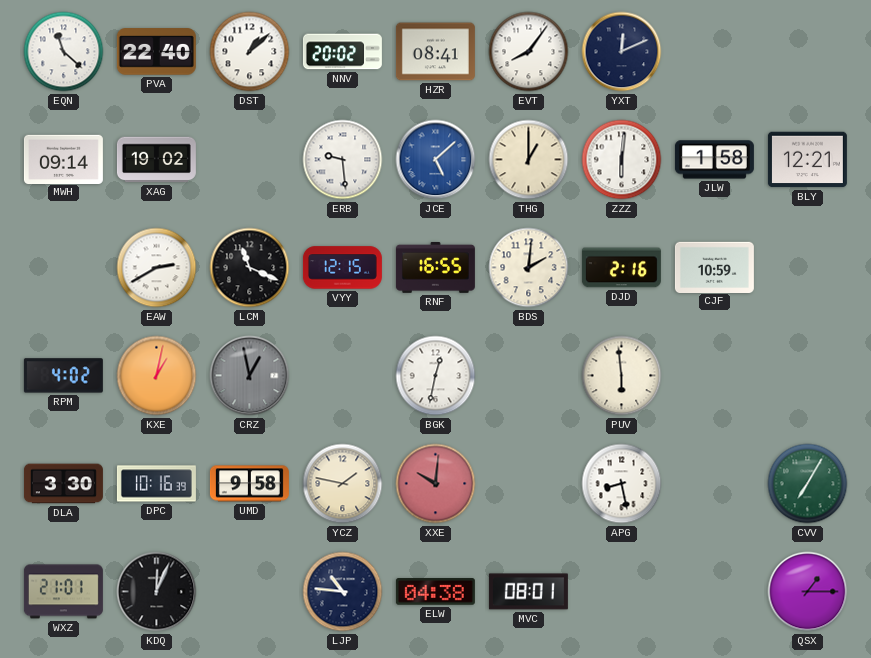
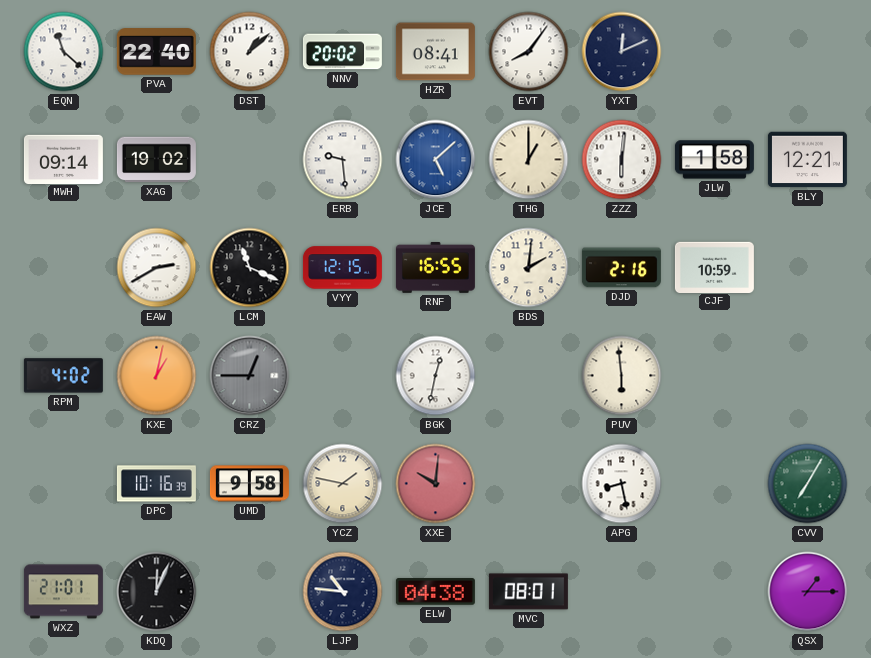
CRZ: 12:58 -> 12:45 (250, 376)
DLA: 3:30 -> none (63, 484)
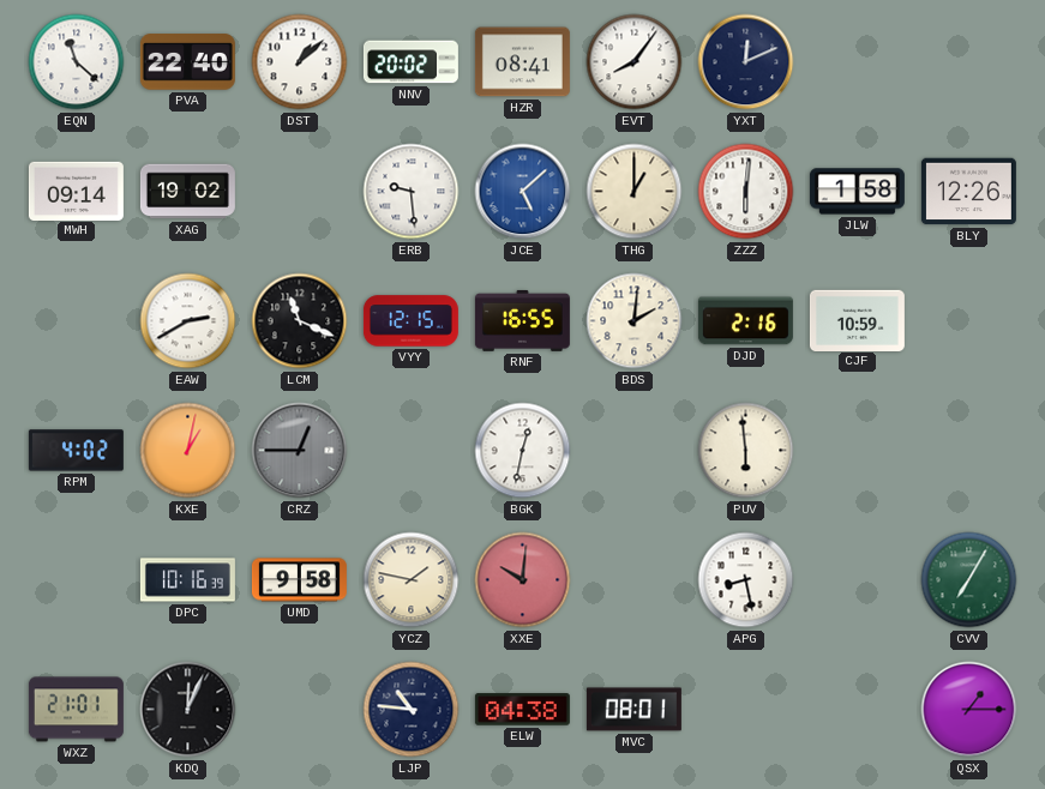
BLY: 12:21 -> 12:26 (968, 192)
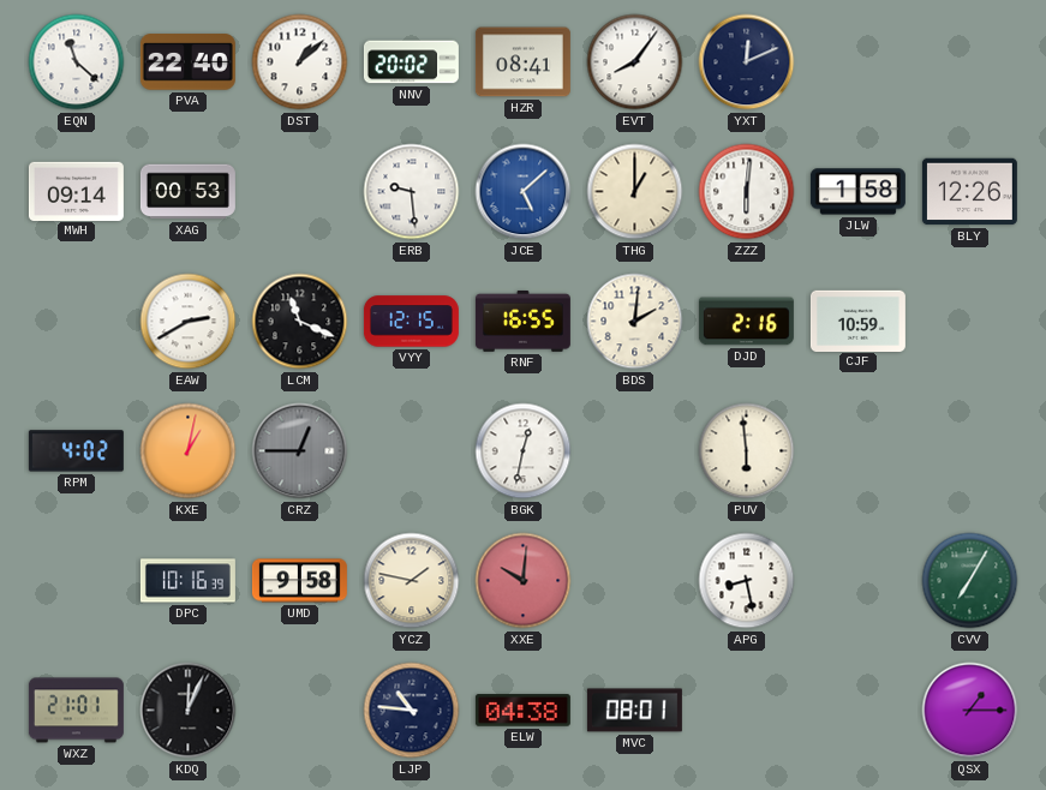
XAG: 19:02 -> 00:53 (187, 192)
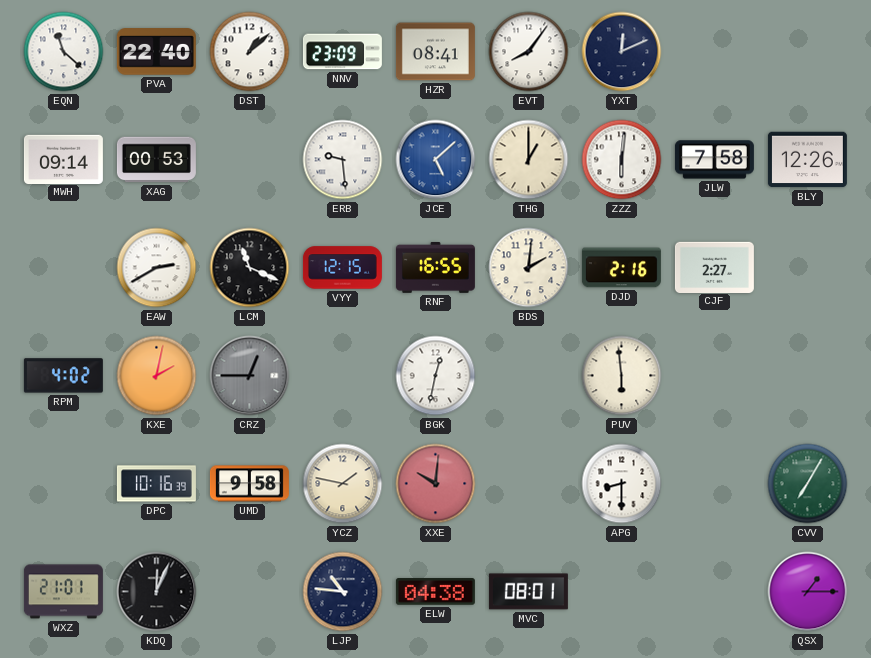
NNV: 20:02 -> 23:09 (342, 52)
JLW: 1:58 -> 7:58 (714, 160)
CJF: 10:59 -> 2:27 (714, 267)
KXE: 1:02 -> 2:02 (157, 376)
APG: 8:28 -> 8:30 (622, 484)
